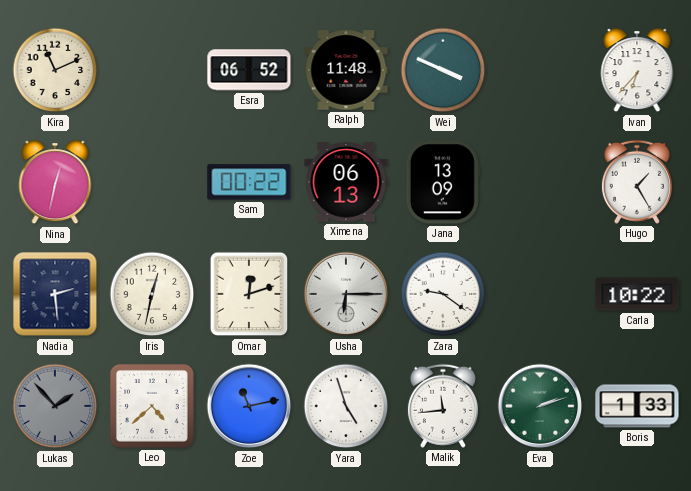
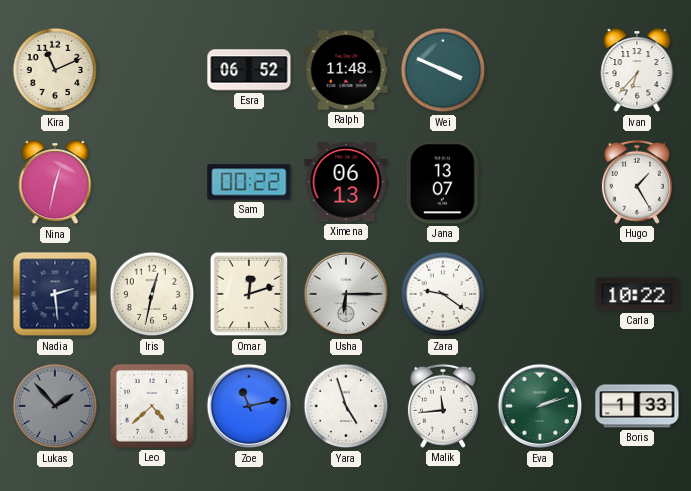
Jana: 13:09 -> 13:07 (443, 182)
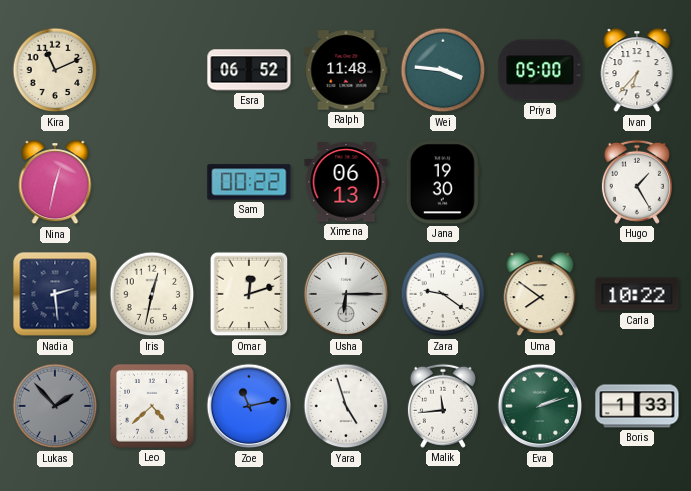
Wei: 3:49 -> 3:46 (443, 70)
Priya: none -> 05:00 (540, 70)
Jana: 13:07 -> 19:30 (443, 182)
Uma: none -> 7:51 (540, 295)
